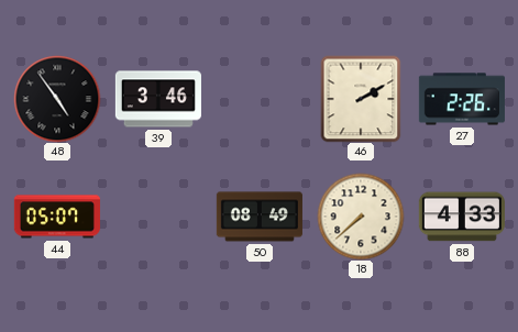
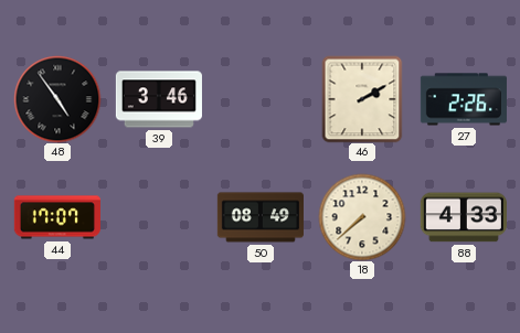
44: 05:07 -> 17:07 (57, 217)
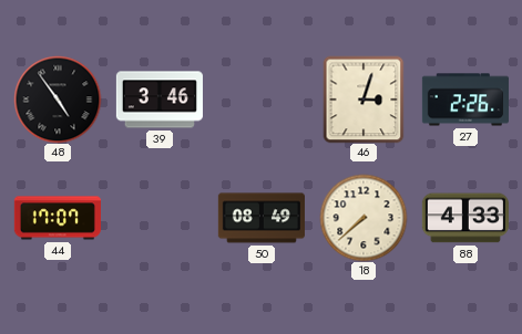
46: 2:10 -> 3:03 (364, 100)
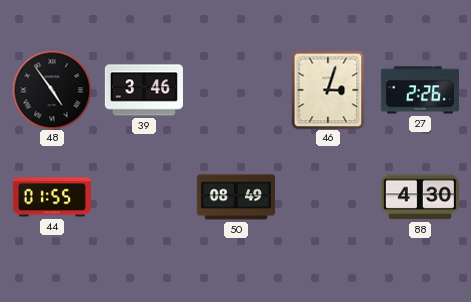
44: 17:07 -> 01:55 (52, 197)
18: 7:38 -> none (364, 218)
88: 4:33 -> 4:30 (420, 197)
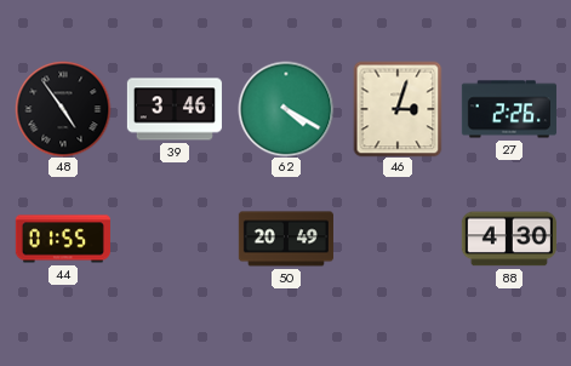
62: none -> 4:20 (286, 109)
50: 08:49 -> 20:49 (286, 239)
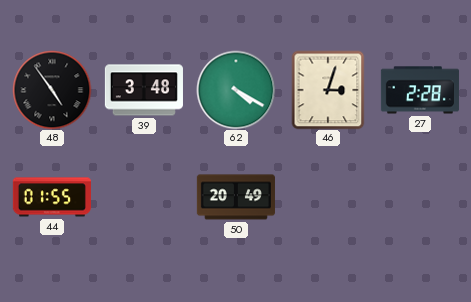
39: 3:46 -> 3:48 (144, 90)
27: 2:26 -> 2:28 (420, 90)
88: 4:30 -> none (509, 239)
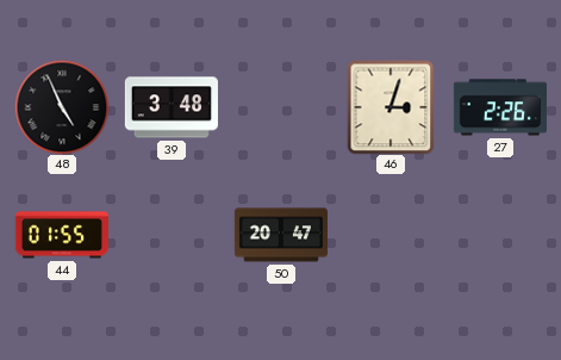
48: 4:54 -> 4:56 (62, 107)
62: 4:20 -> none (236, 90)
27: 2:28 -> 2:26 (500, 107)
50: 20:49 -> 20:47 (281, 235)
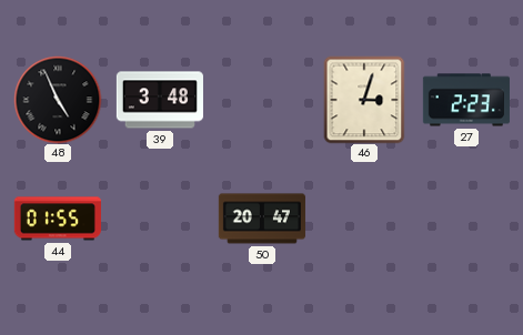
27: 2:26 -> 2:23 (466, 100)
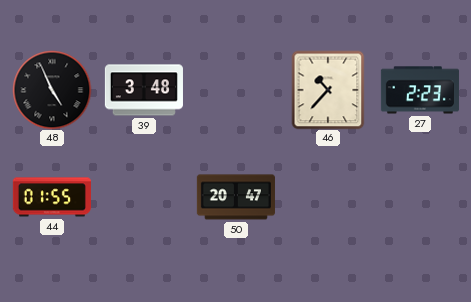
46: 3:03 -> 10:37 (328, 90)
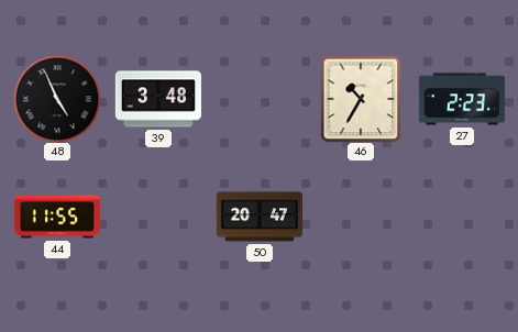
46: 10:37 -> 10:35 (361, 99)
44: 01:55 -> 11:55 (57, 217)
